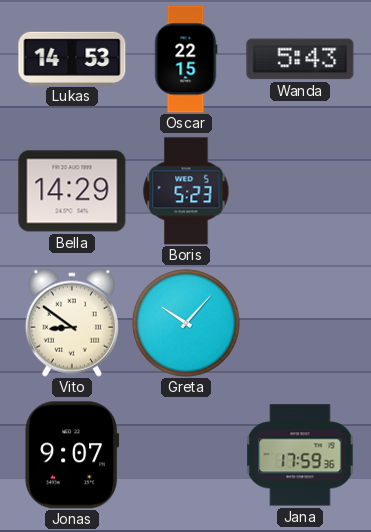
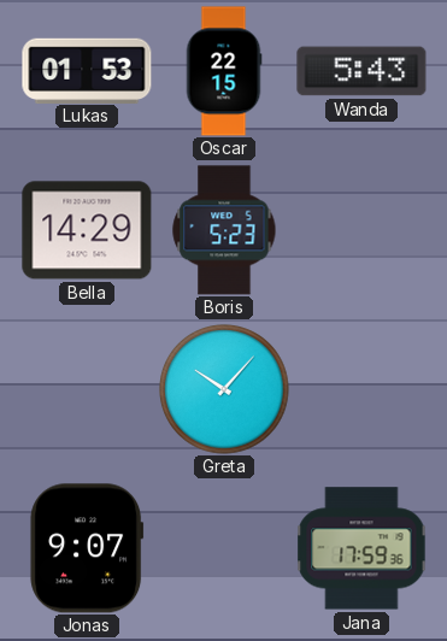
Lukas: 14:53 -> 01:53 (87, 70)
Vito: 8:51 -> none (72, 323)
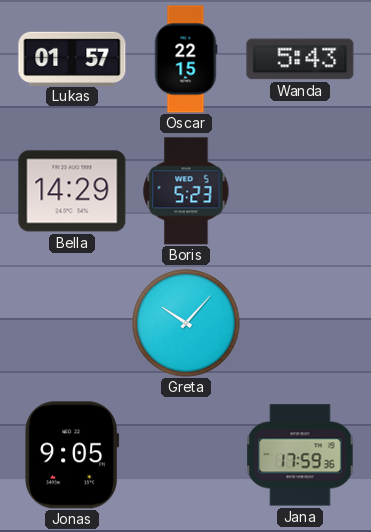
Lukas: 01:53 -> 01:57 (72, 58)
Jonas: 9:07 -> 9:05 (72, 455)
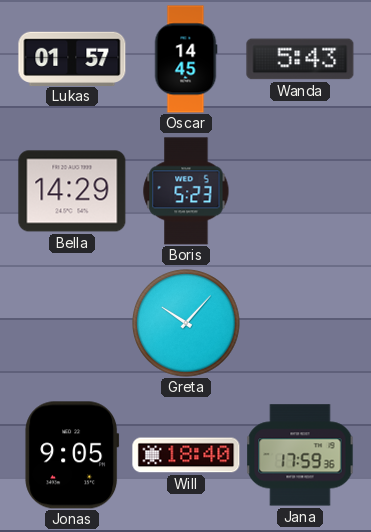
Oscar: 22:15 -> 14:45 (186, 59)
Will: none -> 18:40 (186, 455)
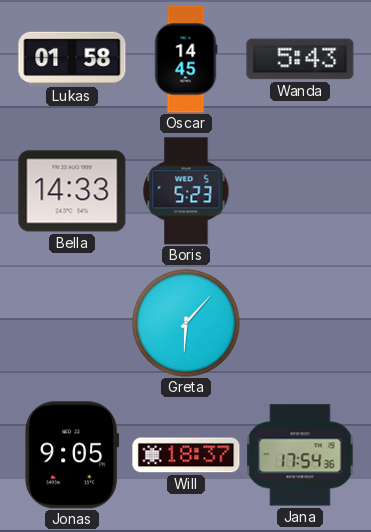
Lukas: 01:57 -> 01:58 (72, 58)
Bella: 14:29 -> 14:33 (72, 191)
Greta: 10:07 -> 6:07 (186, 323)
Will: 18:40 -> 18:37 (186, 455)
Jana: 17:59 -> 17:54 (300, 455)
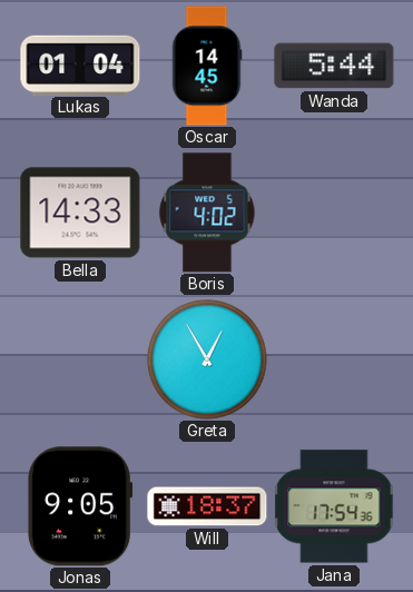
Lukas: 01:58 -> 01:04 (80, 65)
Wanda: 5:43 -> 5:44 (334, 66)
Boris: 5:23 -> 4:02 (207, 213)
Greta: 6:07 -> 12:55 (207, 359)
